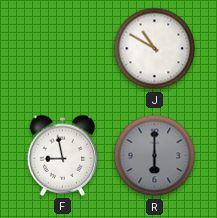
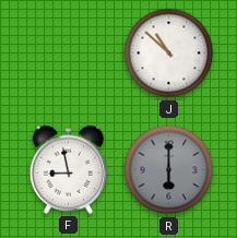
J: 10:50 -> 10:52 (169, 53)
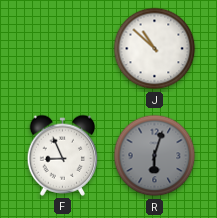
F: 8:58 -> 8:56 (63, 155)
R: 6:00 -> 6:03 (155, 156)
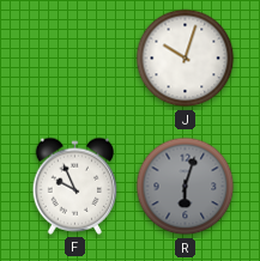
J: 10:52 -> 10:03 (186, 59)
F: 8:56 -> 9:56 (75, 186)
